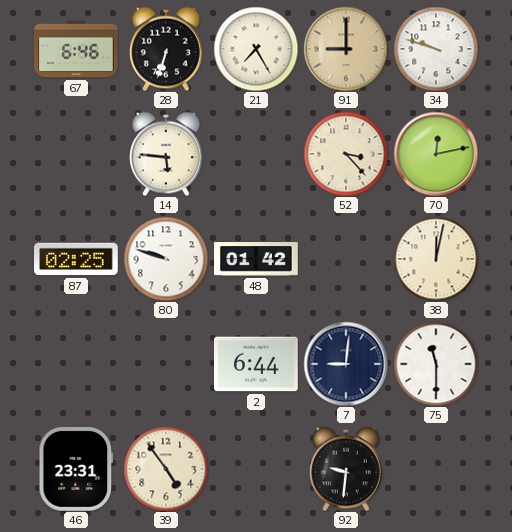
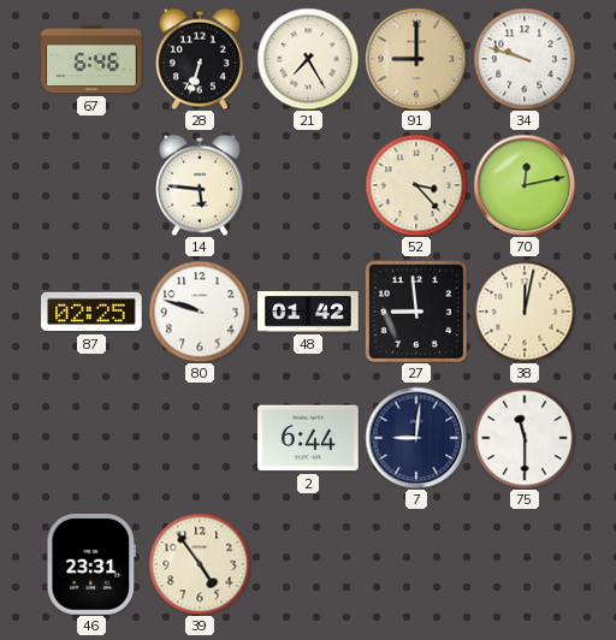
27: none -> 8:59 (415, 310)
92: 9:31 -> none (347, 469)
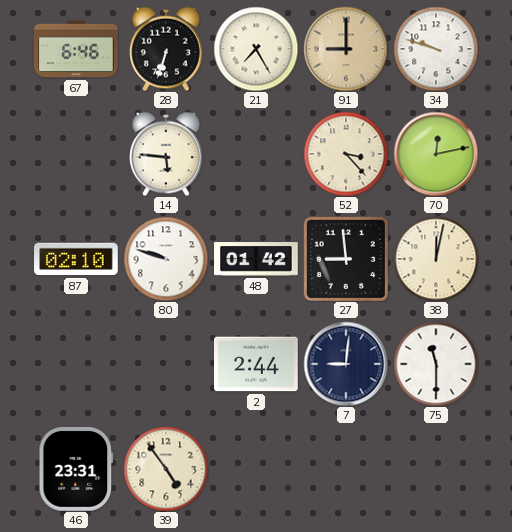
87: 02:25 -> 02:10 (76, 259)
2: 6:44 -> 2:44 (257, 364)
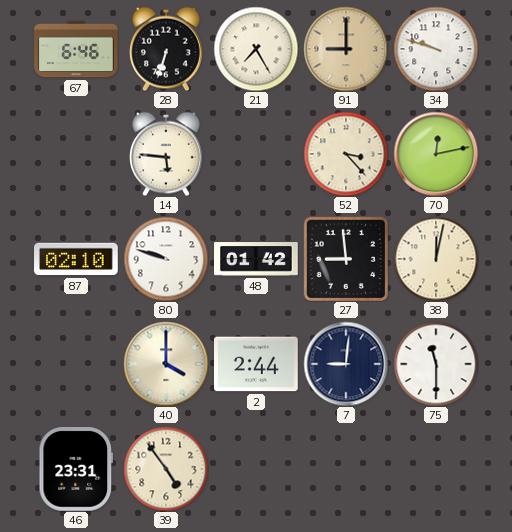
40: none -> 4:00 (166, 364)
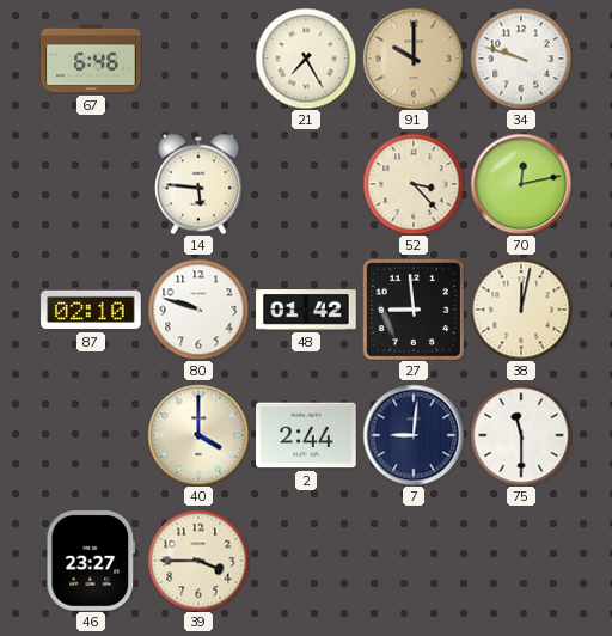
28: 6:33 -> none (167, 49)
91: 9:00 -> 10:00 (414, 59)
46: 23:31 -> 23:27 (91, 562)
39: 4:54 -> 3:45 (198, 561)
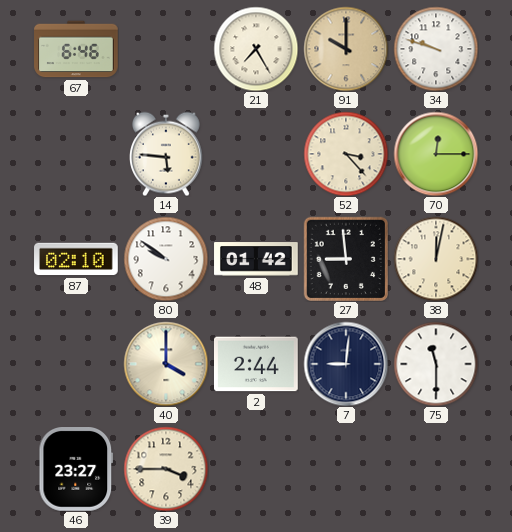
70: 12:13 -> 12:15 (436, 154)
80: 9:48 -> 9:51 (166, 259)
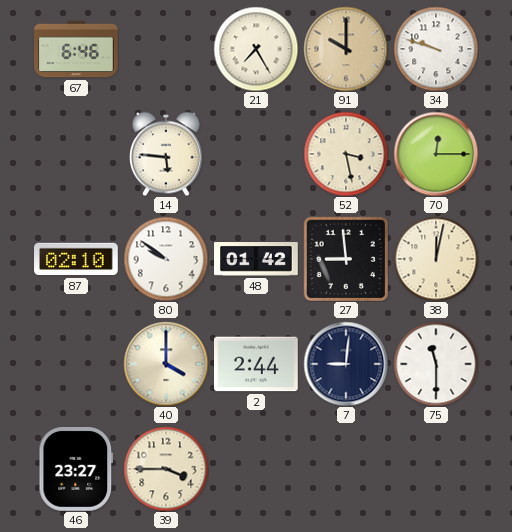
52: 3:23 -> 3:28 (346, 154)
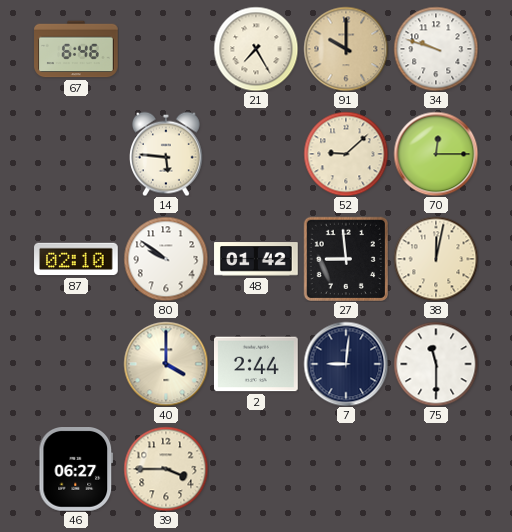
52: 3:28 -> 9:08 (346, 154)
46: 23:27 -> 06:27 (76, 470)
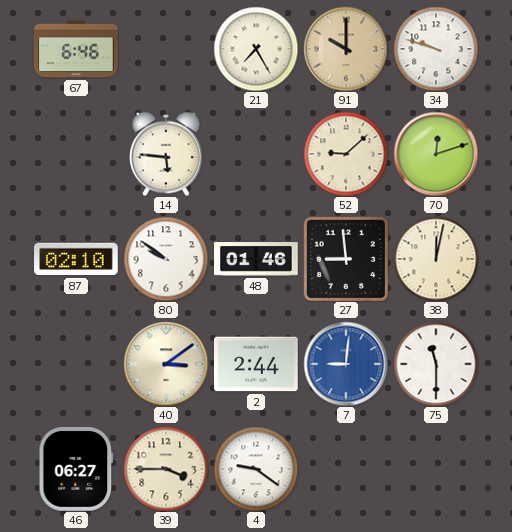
70: 12:15 -> 12:12 (436, 154)
48: 01:42 -> 01:46 (256, 259)
40: 4:00 -> 3:09 (166, 364)
7 dial: navy -> blue (346, 364)
4: none -> 9:21 (256, 469)
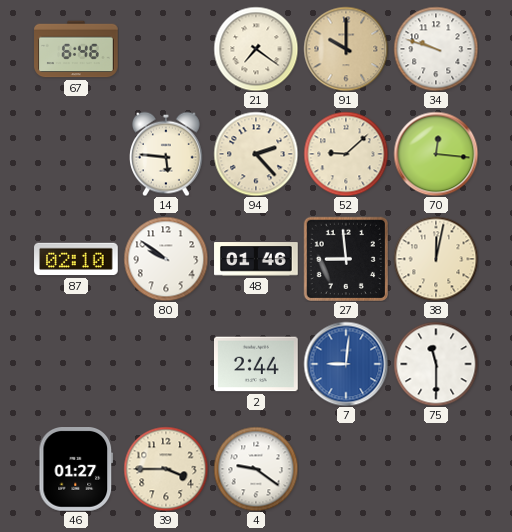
21: 7:25 -> 7:21 (256, 49)
94: none -> 2:23 (256, 154)
70: 12:12 -> 12:16 (436, 154)
40: 3:09 -> none (166, 364)
46: 06:27 -> 01:27 (76, 470)
